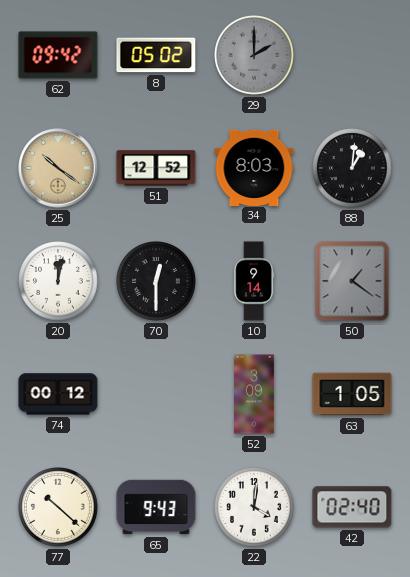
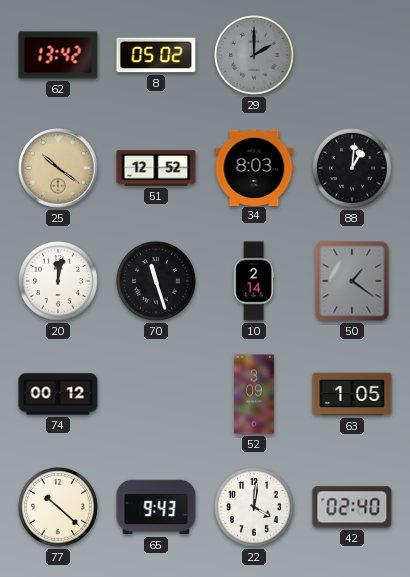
62: 09:42 -> 13:42 (58, 55)
70: 12:30 -> 11:27 (157, 282)
10: 9:14 -> 2:14 (254, 281)
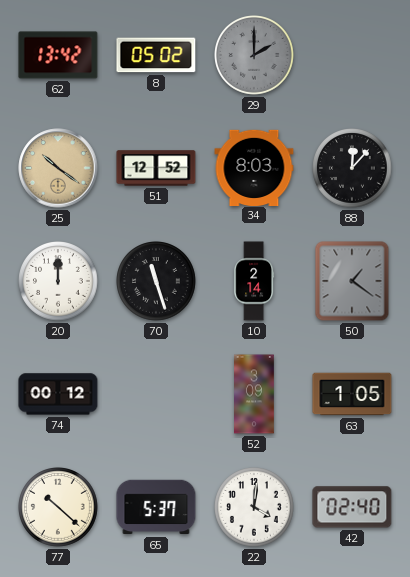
88: 1:01 -> 12:07 (353, 169)
20: 12:02 -> 12:00 (59, 282)
65: 9:43 -> 5:37 (156, 507)
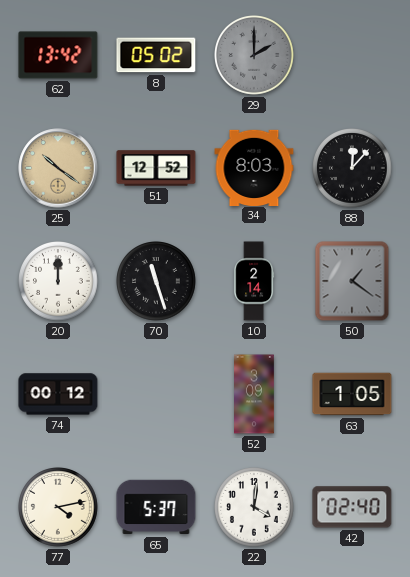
77: 10:22 -> 4:13 (59, 508)
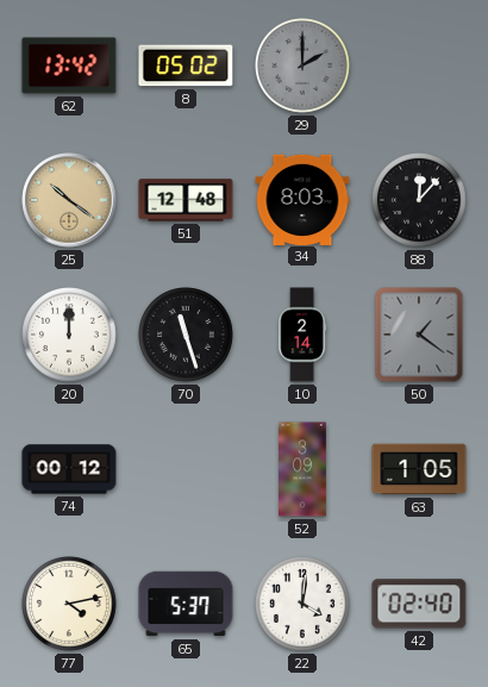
51: 12:52 -> 12:48 (186, 200)
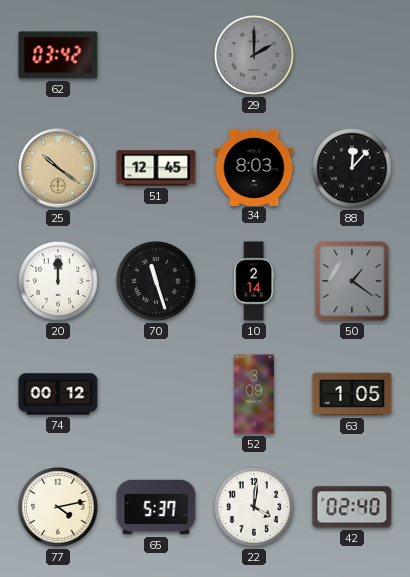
62: 13:42 -> 03:42 (58, 55)
8: 05:02 -> none (186, 65)
51: 12:48 -> 12:45 (156, 168)
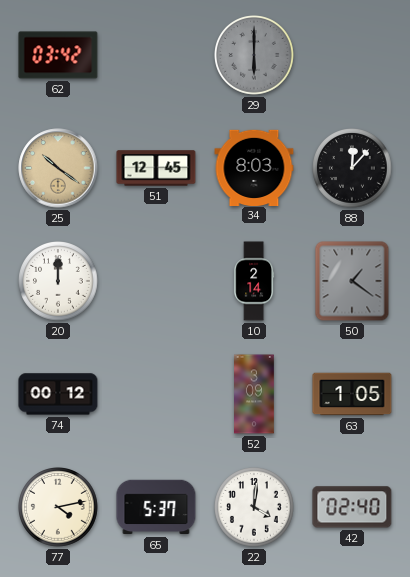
29: 2:00 -> 6:00 (255, 56)
70: 11:27 -> none (157, 282)
